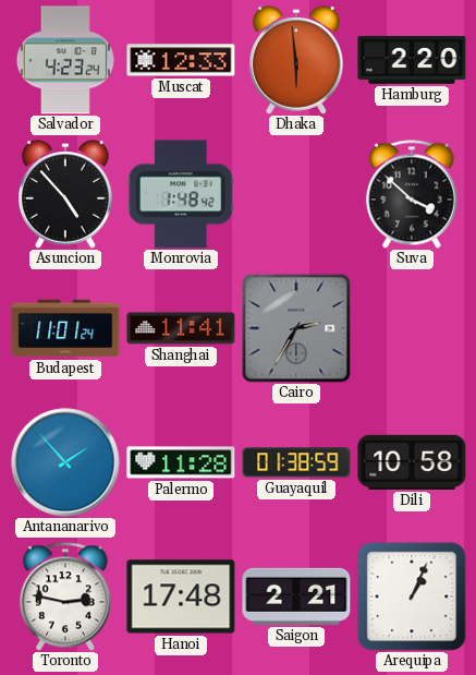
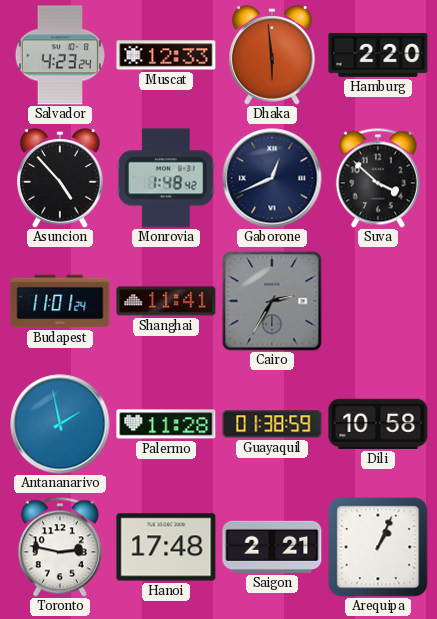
Gaborone: none -> 12:41 (272, 178)
Antananarivo: 1:53 -> 1:58 (60, 424)
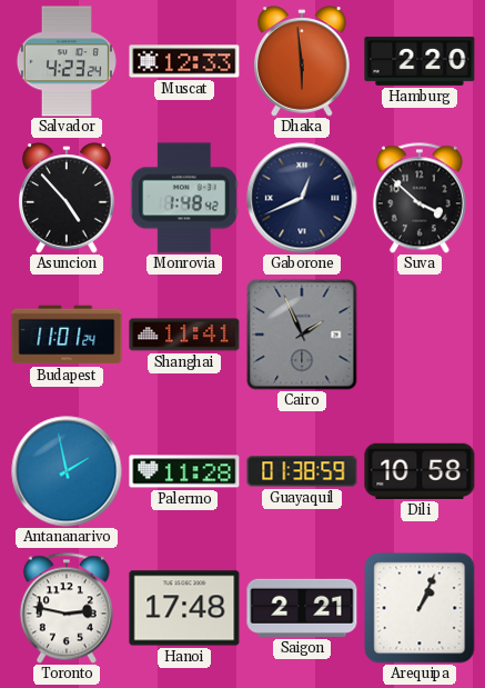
Cairo: 2:35 -> 1:56 (302, 335)
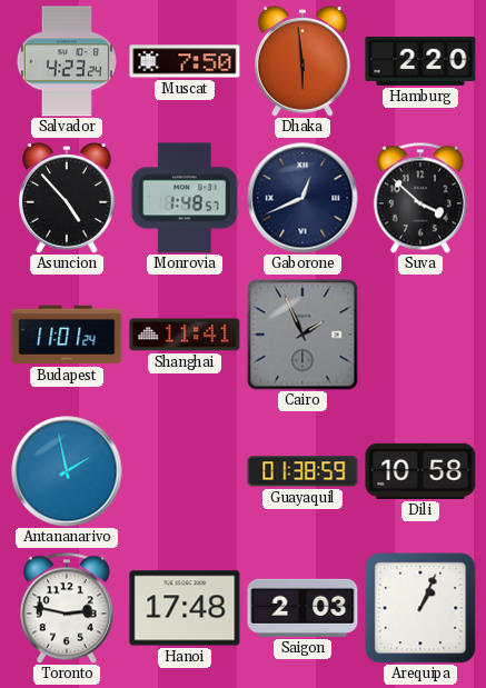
Muscat: 12:33 -> 7:50 (185, 61)
Monrovia: 1:48:42 -> 1:48:57 (185, 198)
Palermo: 11:28 -> none (184, 471)
Saigon: 2:21 -> 2:03 (302, 608)
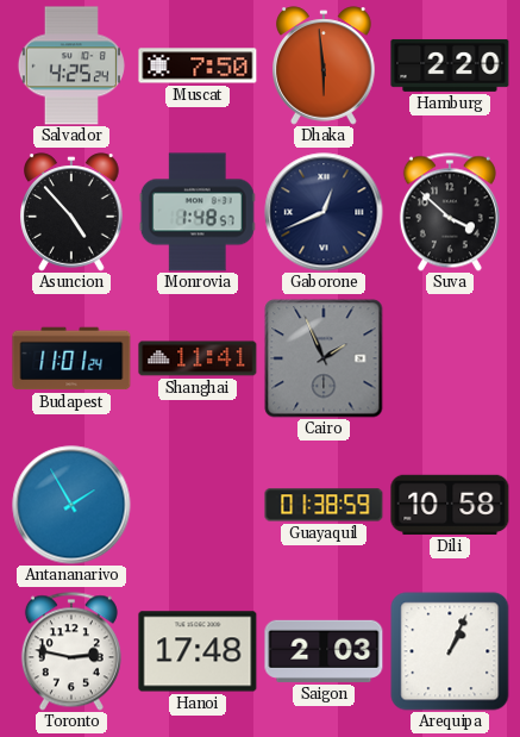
Salvador: 4:23 -> 4:25 (71, 65)
Antananarivo: 1:58 -> 1:55 (71, 505)
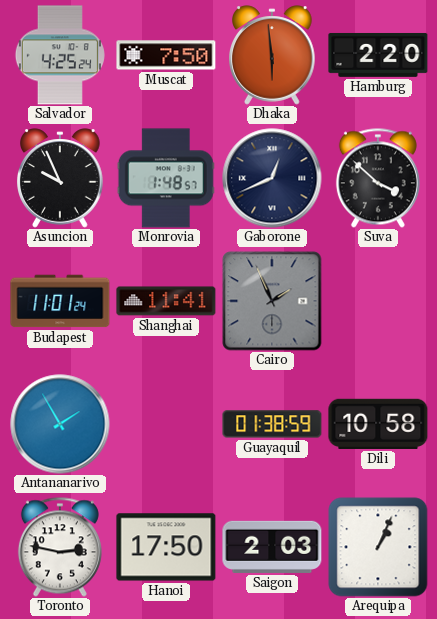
Asuncion: 4:53 -> 9:56 (61, 178)
Hanoi: 17:48 -> 17:50 (166, 547)
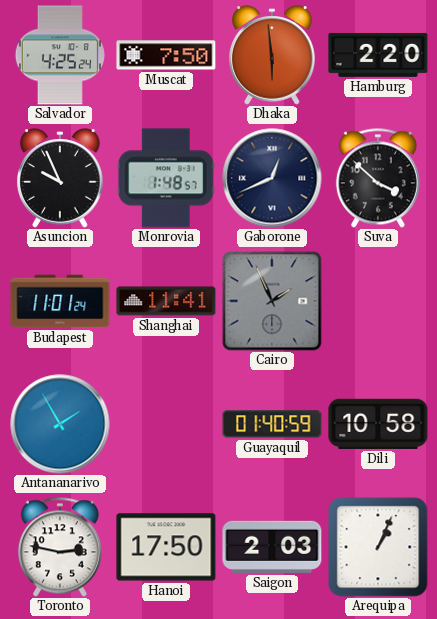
Guayaquil: 01:38 -> 01:40 (272, 424)
